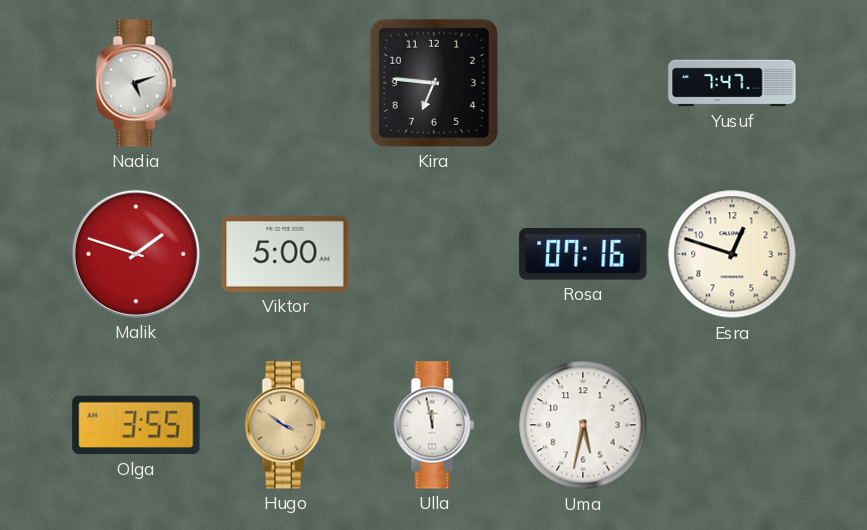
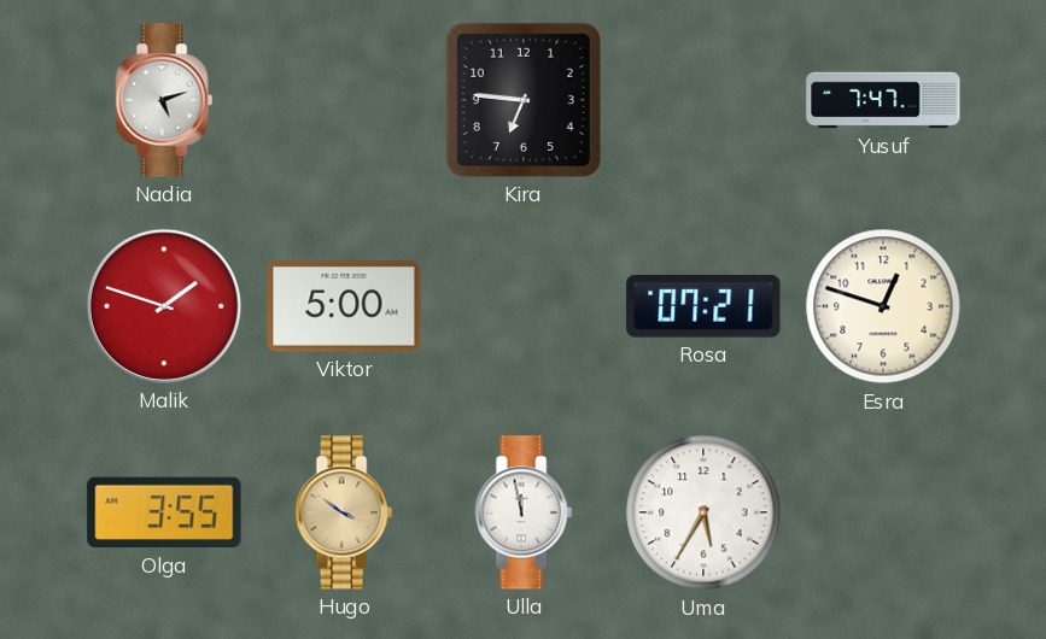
Rosa: 07:16 -> 07:21 (703, 306)
Uma: 5:32 -> 5:35 (703, 512)
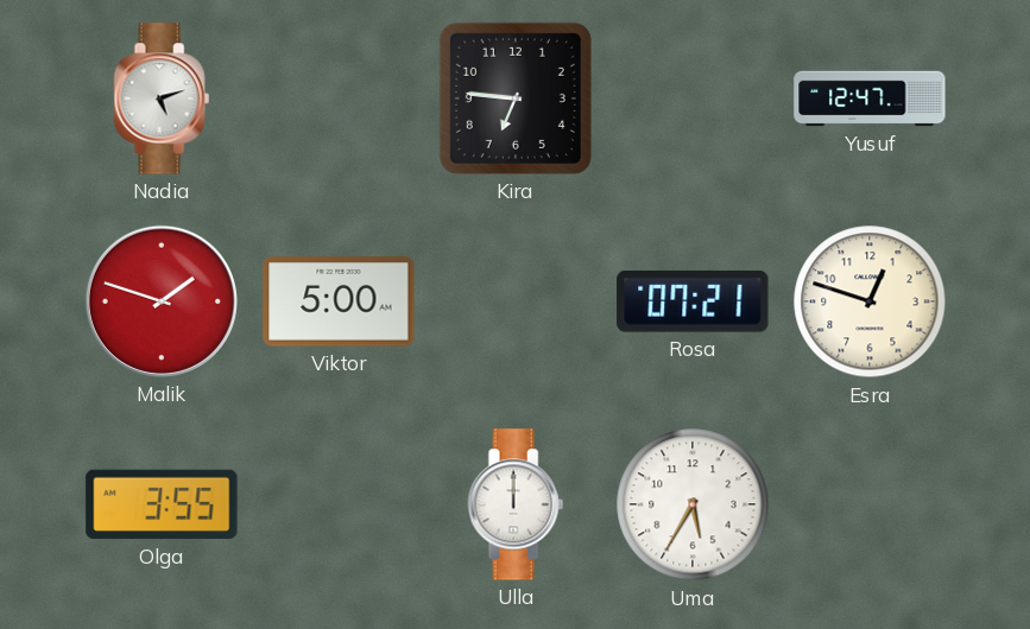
Yusuf: 7:47 -> 12:47 (870, 99)
Hugo: 3:51 -> none (344, 512)
Ulla: 11:58 -> 12:00 (516, 504)
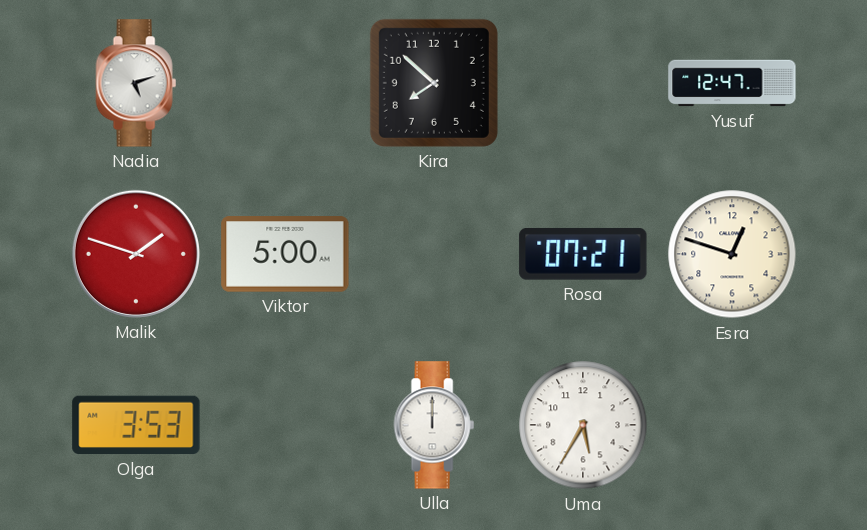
Kira: 6:46 -> 7:52 (434, 83)
Olga: 3:55 -> 3:53 (136, 425)
